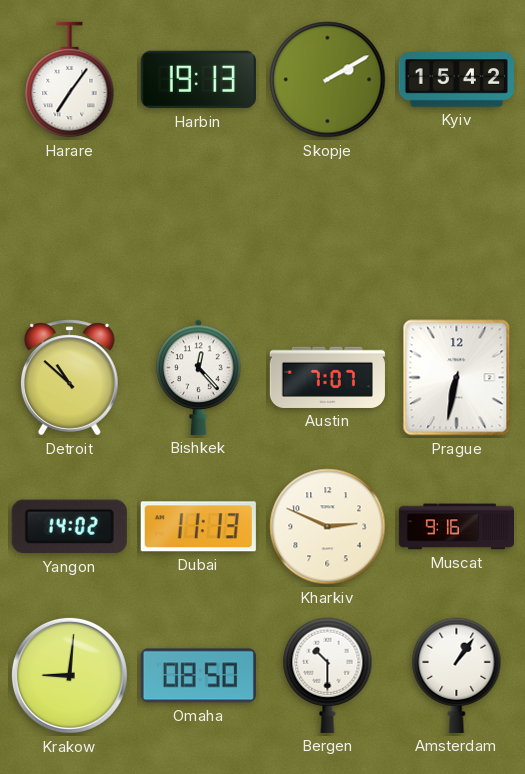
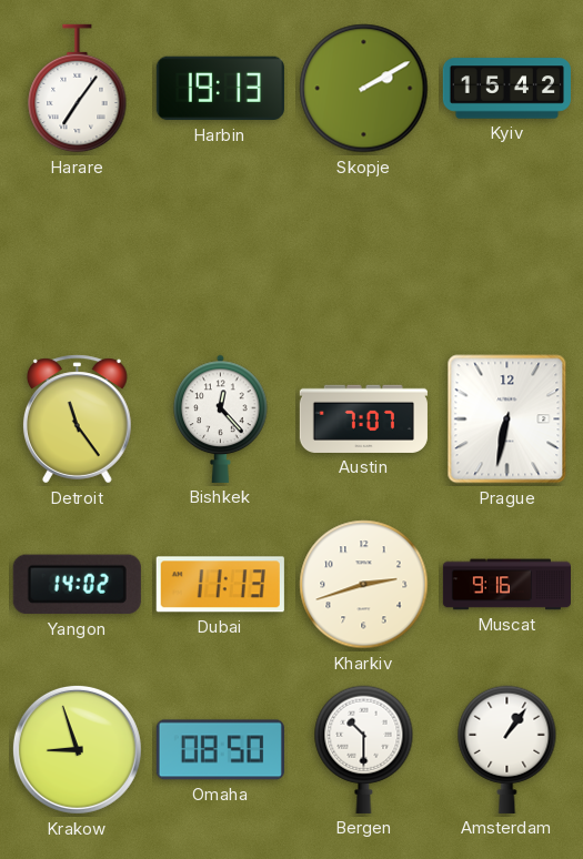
Detroit: 10:52 -> 11:24 (77, 420)
Kharkiv: 2:49 -> 2:42 (364, 585)
Krakow: 9:01 -> 8:57 (77, 749)
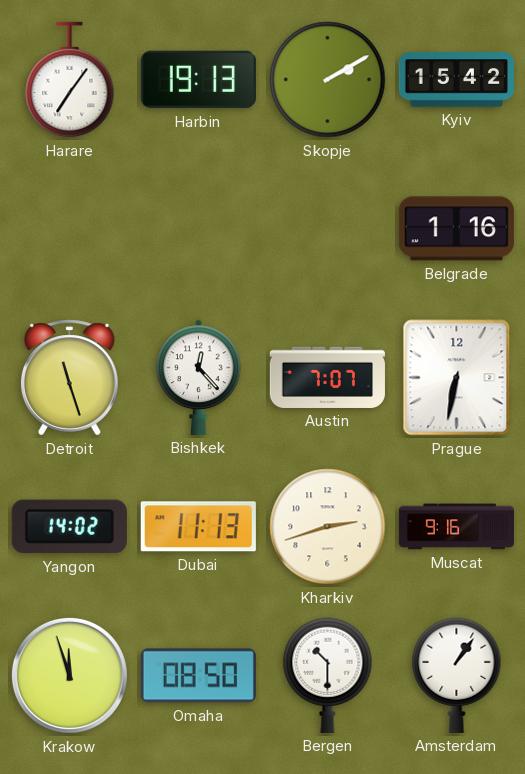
Belgrade: none -> 1:16 (456, 229)
Detroit: 11:24 -> 11:27 (69, 378)
Krakow: 8:57 -> 11:57 (69, 675)
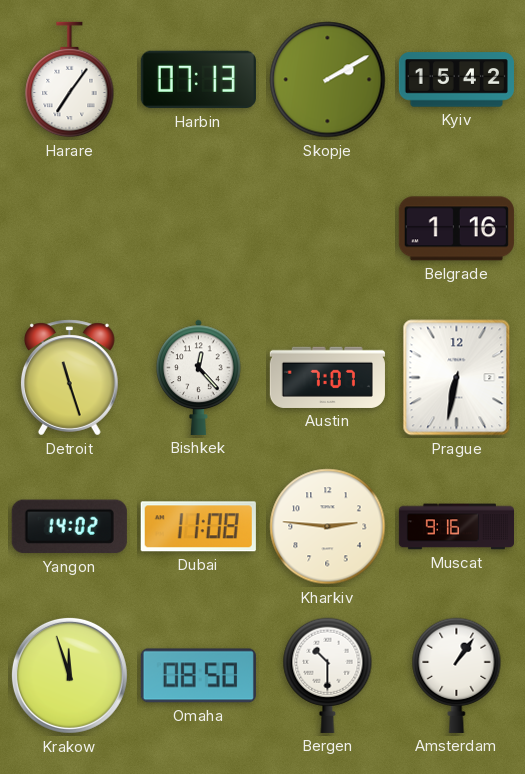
Harbin: 19:13 -> 07:13 (198, 80)
Dubai: 11:13 -> 11:08 (198, 527)
Kharkiv: 2:42 -> 2:46 (328, 527)
